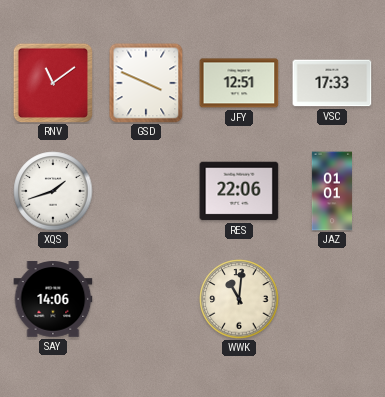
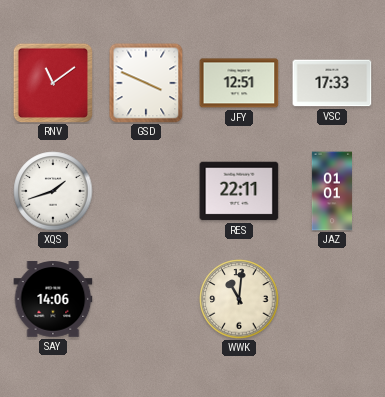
RES: 22:06 -> 22:11 (239, 191)
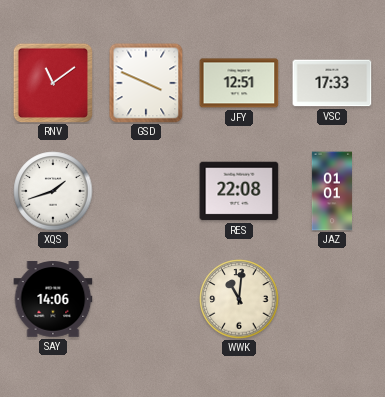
RES: 22:11 -> 22:08 (239, 191)
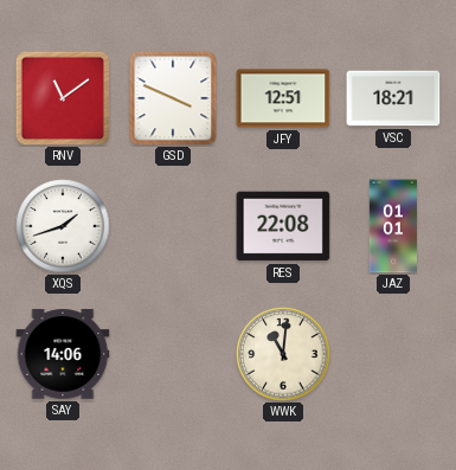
VSC: 17:33 -> 18:21 (393, 98)
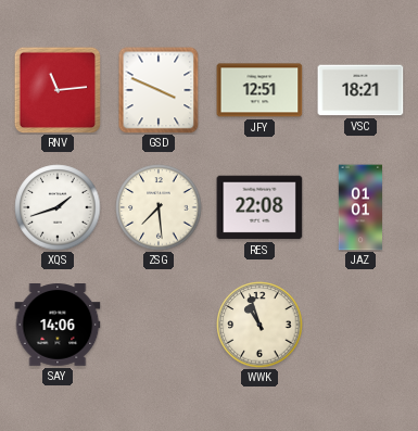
RNV: 11:09 -> 11:14 (56, 89)
ZSG: none -> 7:29 (159, 207)
WWK: 11:01 -> 10:57 (259, 325)
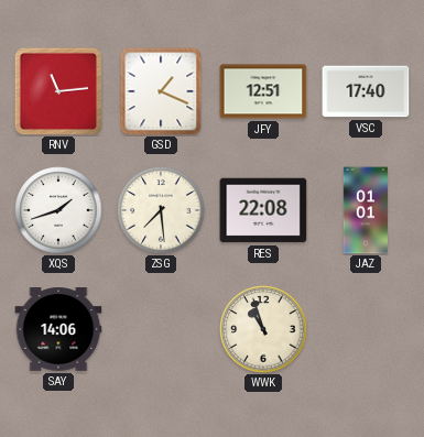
GSD: 3:49 -> 1:19 (161, 91)
VSC: 18:21 -> 17:40 (366, 91)
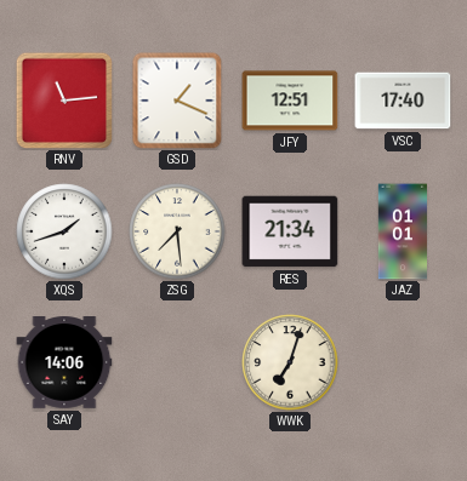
RES: 22:08 -> 21:34 (290, 231)
WWK: 10:57 -> 7:03 (290, 362)
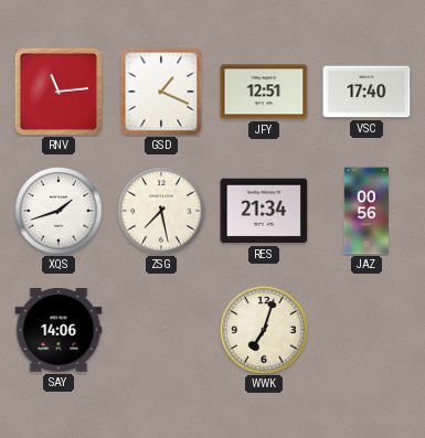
ZSG: 7:29 -> 7:28 (161, 211)
JAZ: 01:01 -> 00:56 (365, 211)
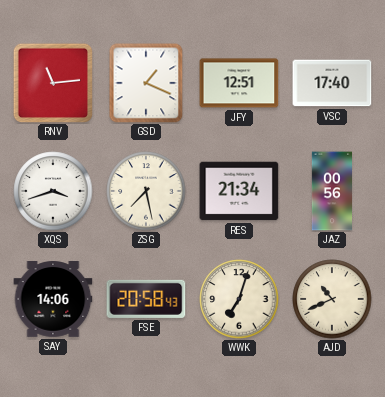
XQS: 1:42 -> 3:42 (53, 191)
FSE: none -> 20:58 (146, 299)
AJD: none -> 10:41 (332, 299)
